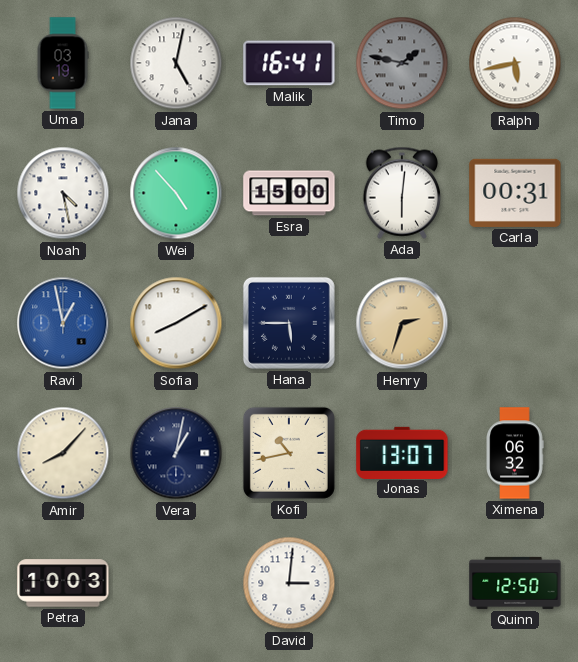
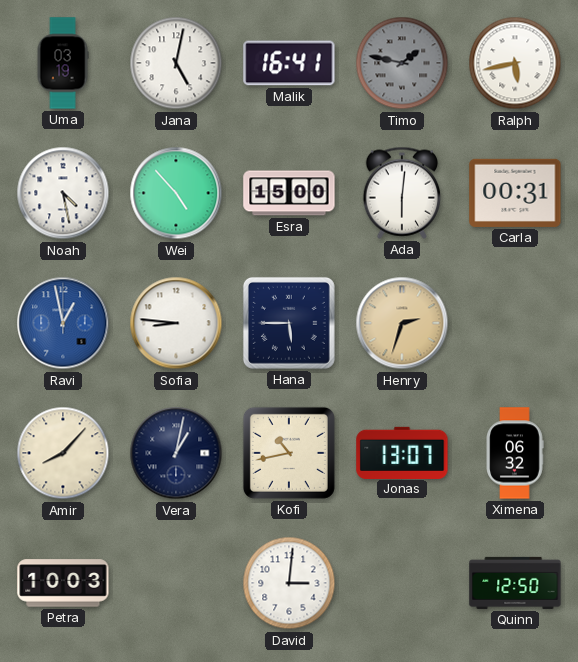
Sofia: 8:10 -> 8:46 (176, 323)
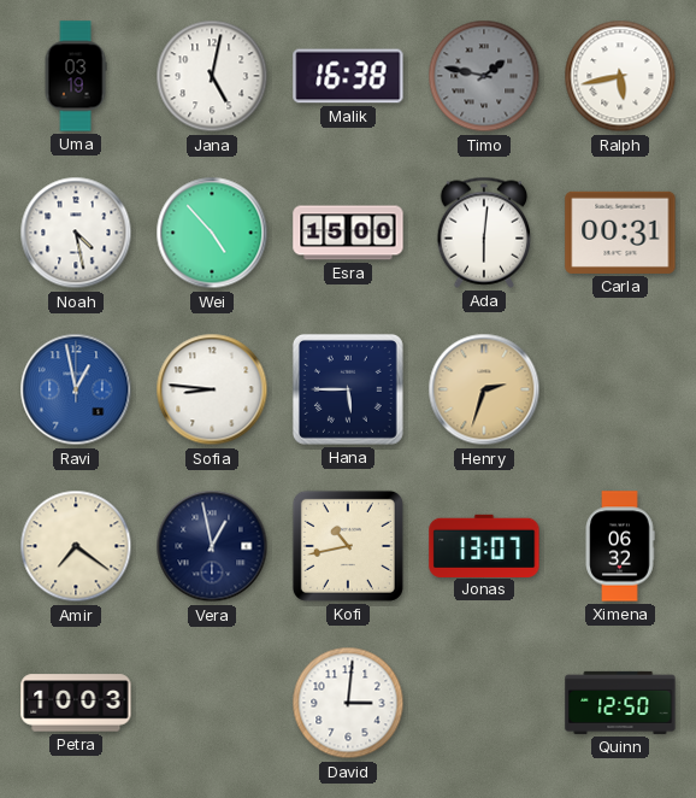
Malik: 16:41 -> 16:38 (348, 76)
Amir: 8:07 -> 7:21 (76, 546)
Vera: 1:02 -> 12:58 (212, 546)
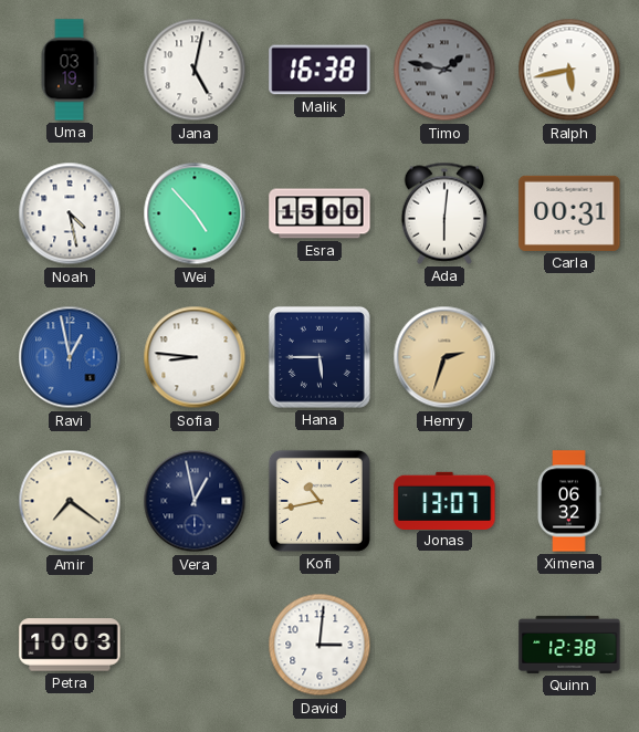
Quinn: 12:50 -> 12:38 (569, 645)
